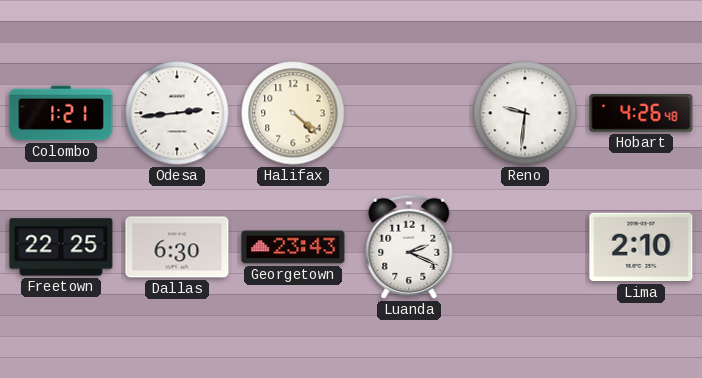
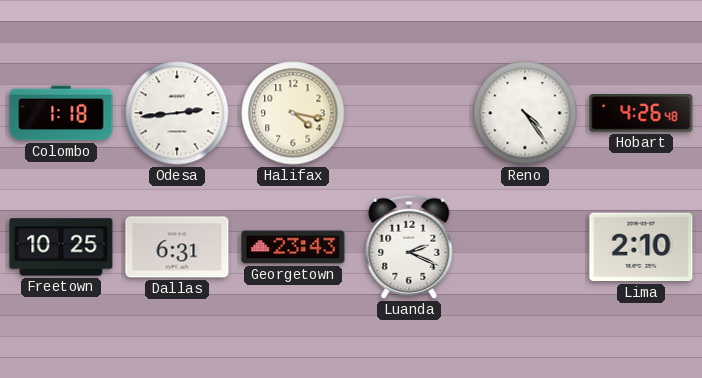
Colombo: 1:21 -> 1:18 (61, 113)
Halifax: 4:22 -> 4:17 (293, 113)
Reno: 9:31 -> 4:24 (525, 113)
Freetown: 22:25 -> 10:25 (61, 247)
Dallas: 6:30 -> 6:31 (177, 247)
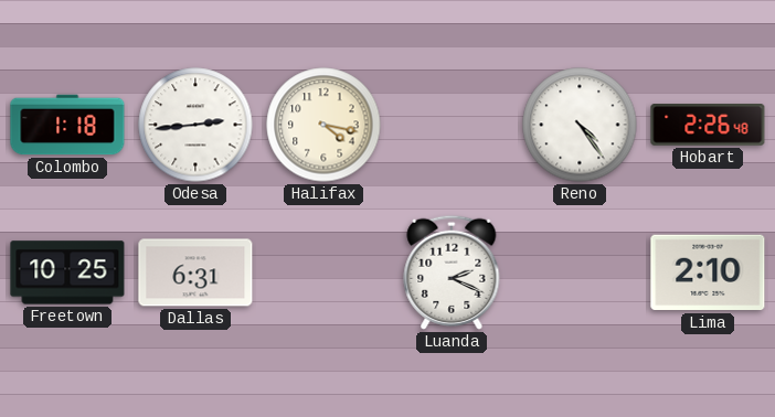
Hobart: 4:26 -> 2:26 (708, 126)
Georgetown: 23:43 -> none (293, 247)
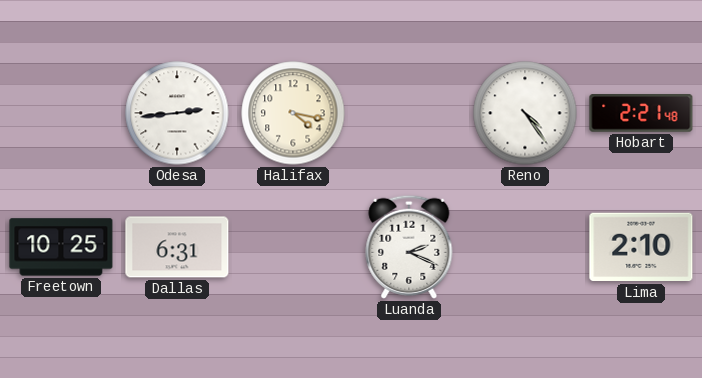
Colombo: 1:18 -> none (67, 125)
Hobart: 2:26 -> 2:21 (641, 114)
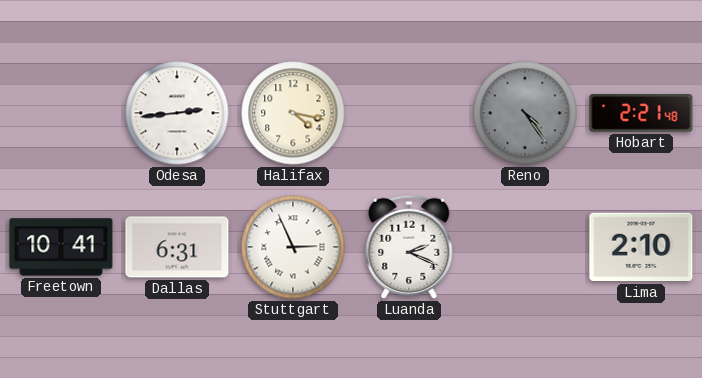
Reno dial: white -> grey (525, 113)
Freetown: 10:25 -> 10:41 (61, 247)
Stuttgart: none -> 2:56 (293, 247)
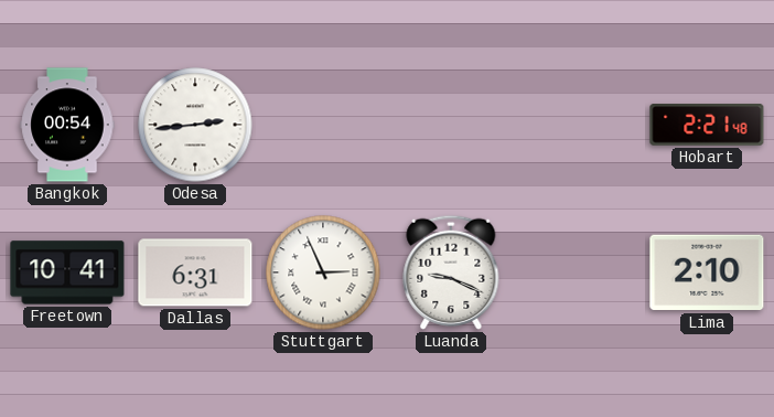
Bangkok: none -> 00:54 (67, 125)
Halifax: 4:17 -> none (293, 113)
Reno: 4:24 -> none (525, 113)
Luanda: 2:19 -> 9:19 (451, 272)
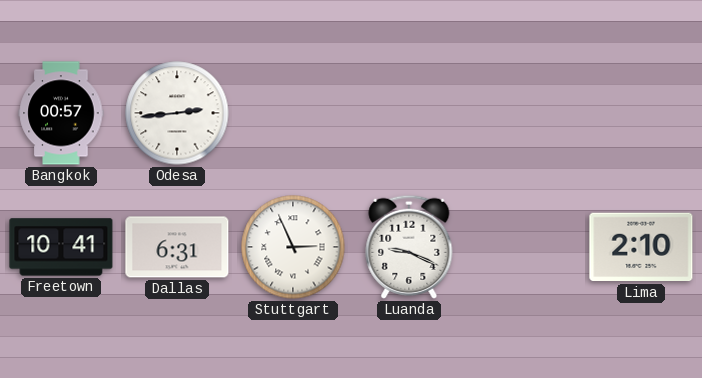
Bangkok: 00:54 -> 00:57 (61, 113)
Hobart: 2:21 -> none (707, 126)
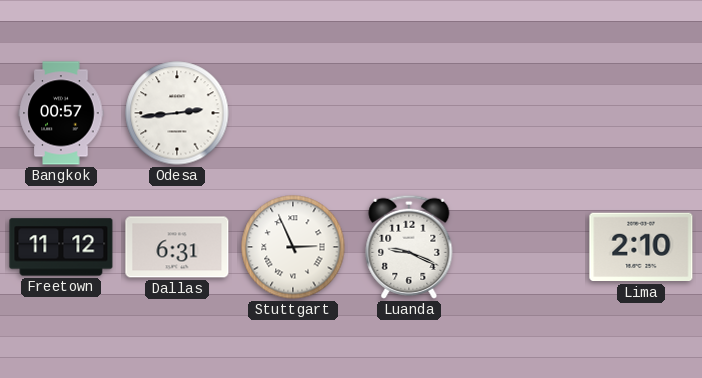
Freetown: 10:41 -> 11:12 (61, 247)
